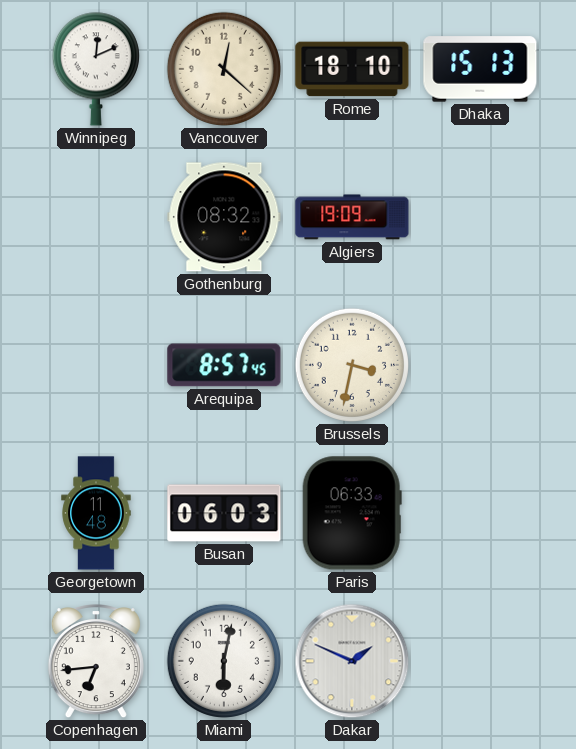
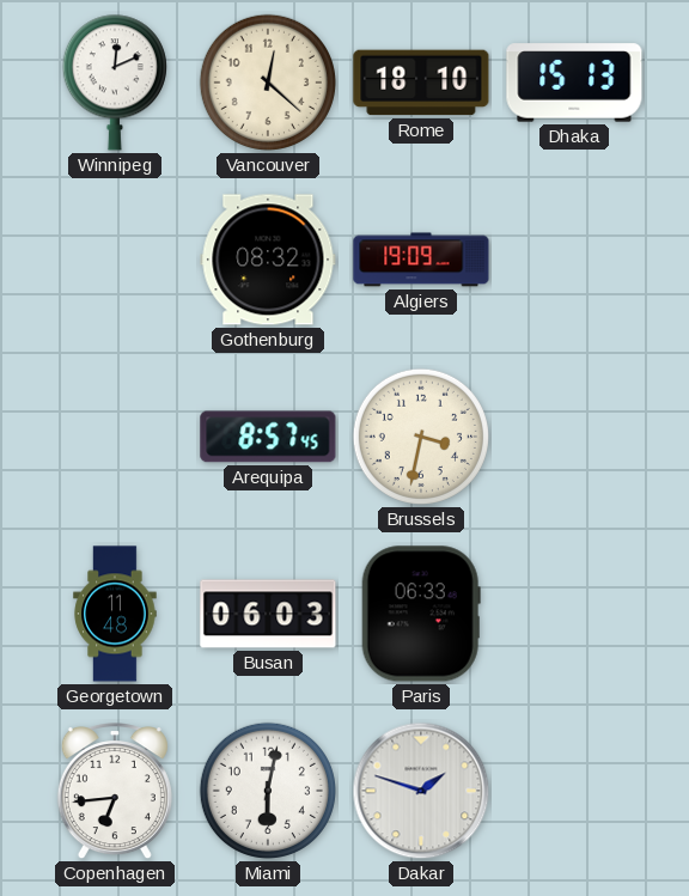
Dakar: 1:49 -> 1:48 (421, 791)
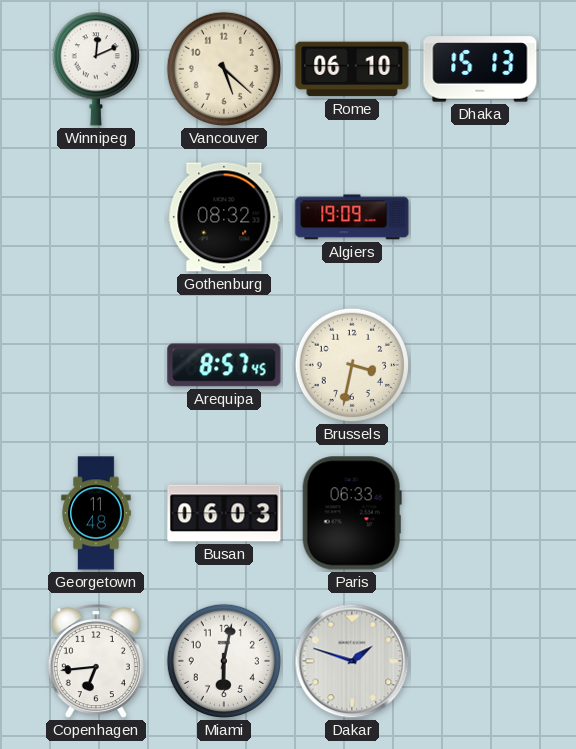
Vancouver: 12:22 -> 5:22 (224, 69)
Rome: 18:10 -> 06:10 (352, 69)
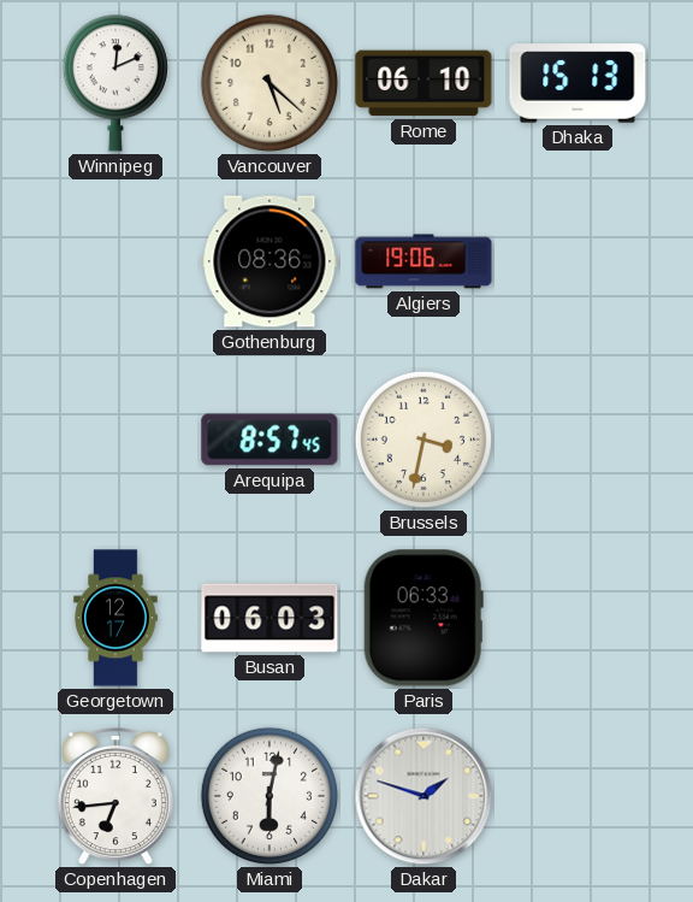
Gothenburg: 08:32 -> 08:36 (269, 261)
Algiers: 19:09 -> 19:06 (423, 261)
Georgetown: 11:48 -> 12:17 (115, 618)
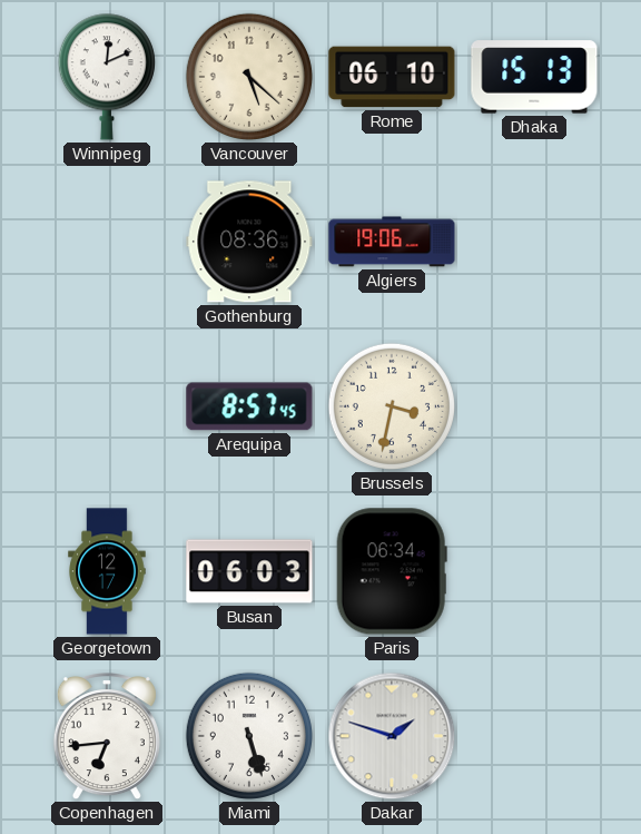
Paris: 06:33 -> 06:34 (392, 571)
Miami: 6:02 -> 5:27 (249, 736)
